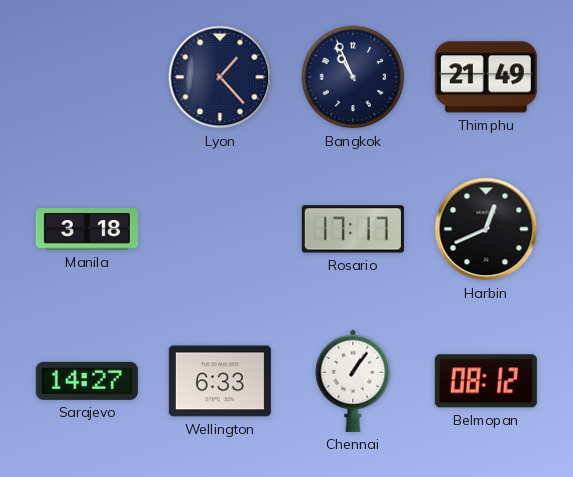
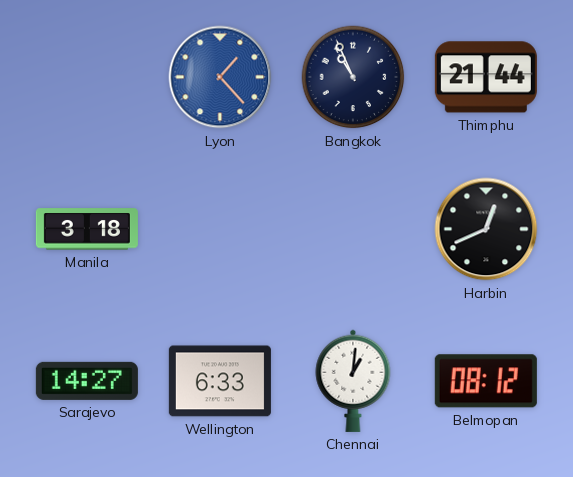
Lyon dial: navy -> blue (220, 77)
Thimphu: 21:49 -> 21:44 (486, 77)
Rosario: 17:17 -> none (353, 229)
Chennai: 1:06 -> 1:01 (353, 381)
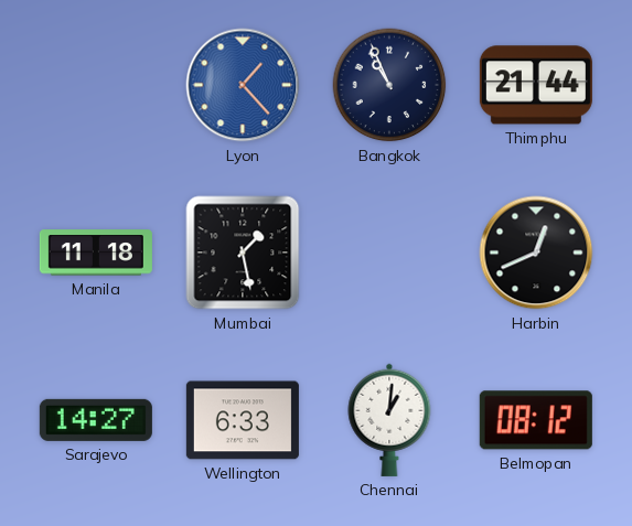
Manila: 3:18 -> 11:18 (96, 253)
Mumbai: none -> 1:28 (243, 253)
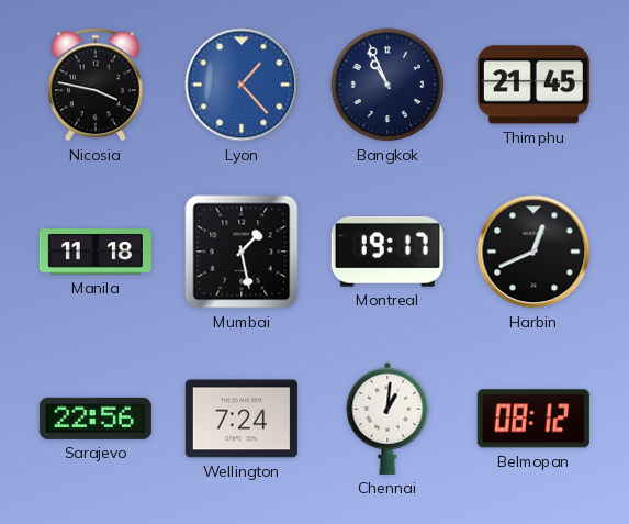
Nicosia: none -> 3:47 (96, 85)
Thimphu: 21:44 -> 21:45 (533, 85)
Montreal: none -> 19:17 (387, 252)
Sarajevo: 14:27 -> 22:56 (96, 419)
Wellington: 6:33 -> 7:24 (242, 419)
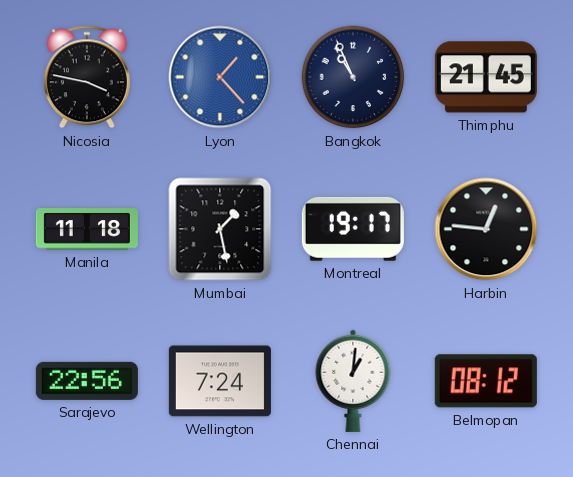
Harbin: 12:41 -> 12:46 (486, 229)
